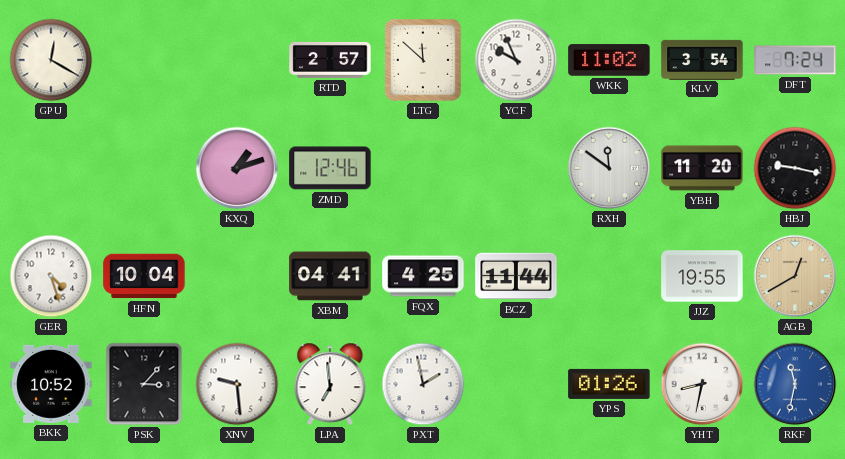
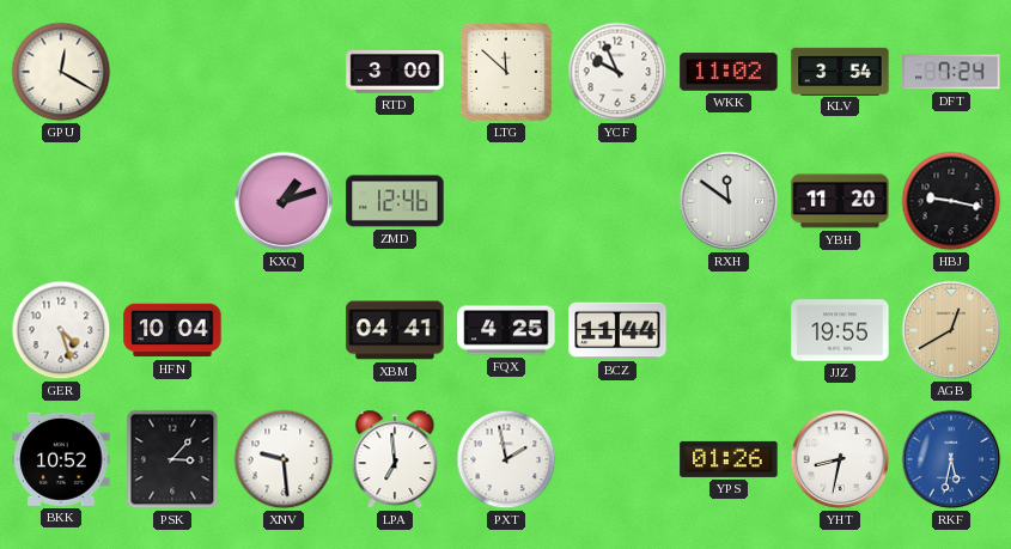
RTD: 2:57 -> 3:00 (395, 72)
RKF: 11:32 -> 5:32 (951, 459)
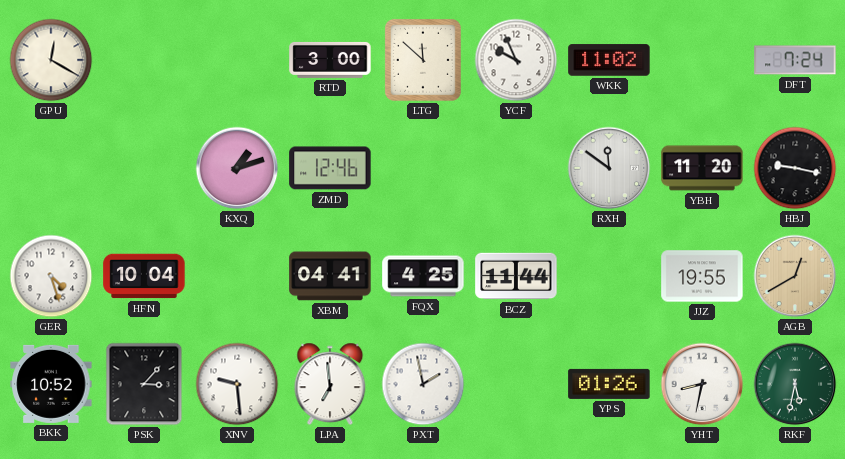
KLV: 3:54 -> none (840, 71)
RKF dial: blue -> green (795, 384)
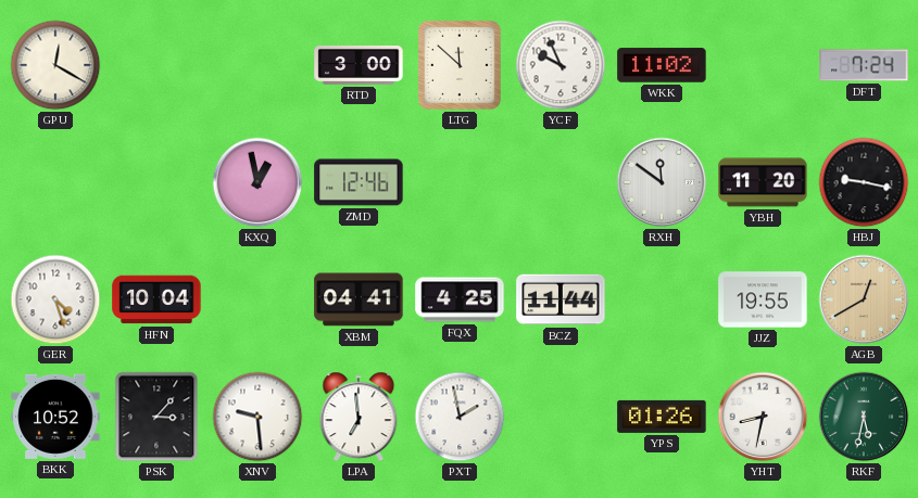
KXQ: 1:12 -> 12:58 (257, 182)
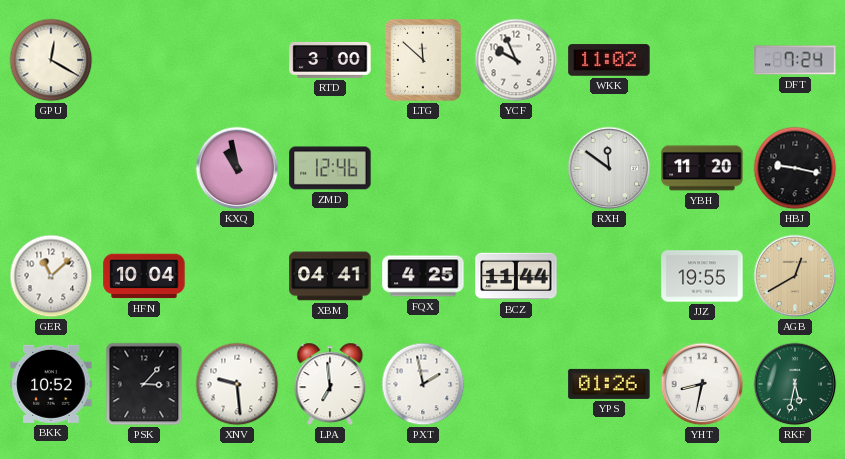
KXQ: 12:58 -> 10:58 (237, 168)
GER: 4:27 -> 11:08 (51, 276)
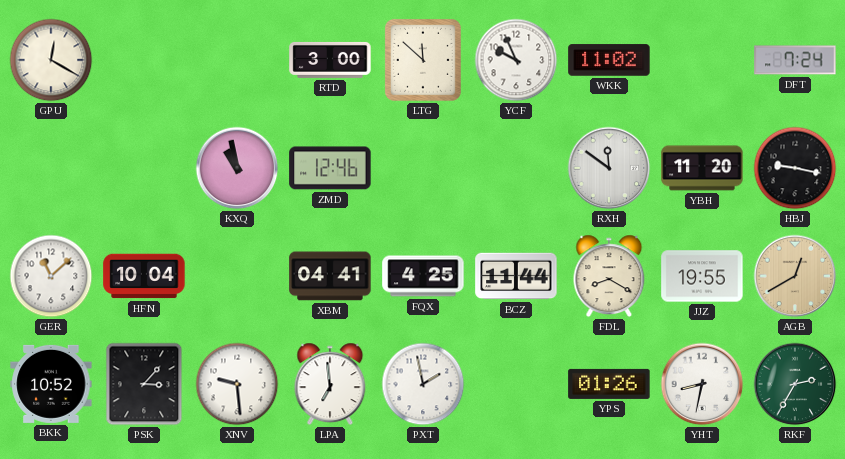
FDL: none -> 8:20 (609, 276)
RKF: 5:32 -> 2:35 (795, 384)
